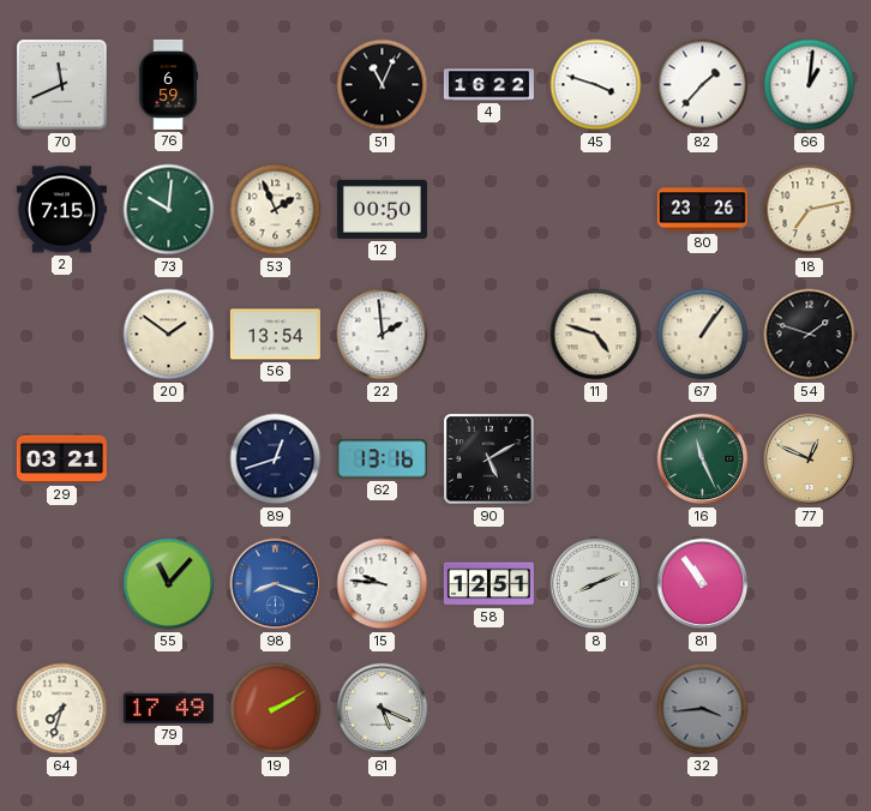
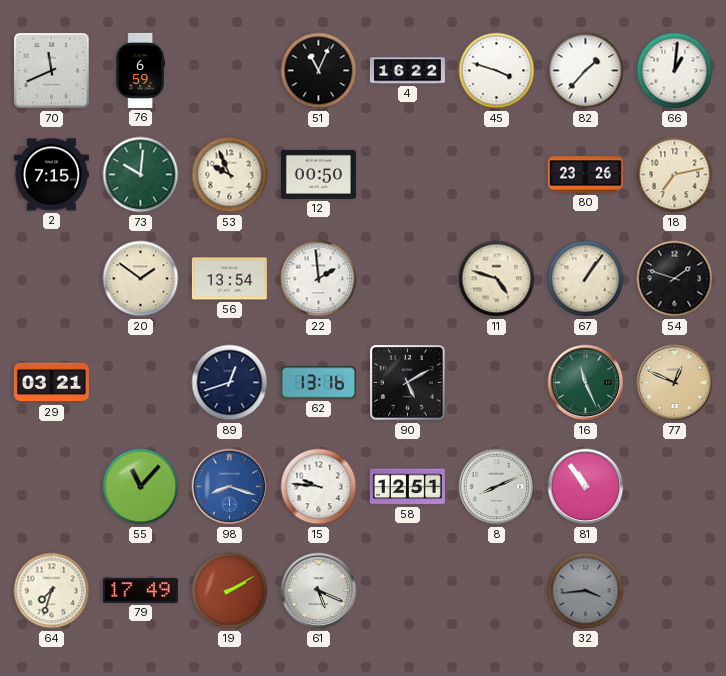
53: 1:56 -> 9:56 (230, 175)
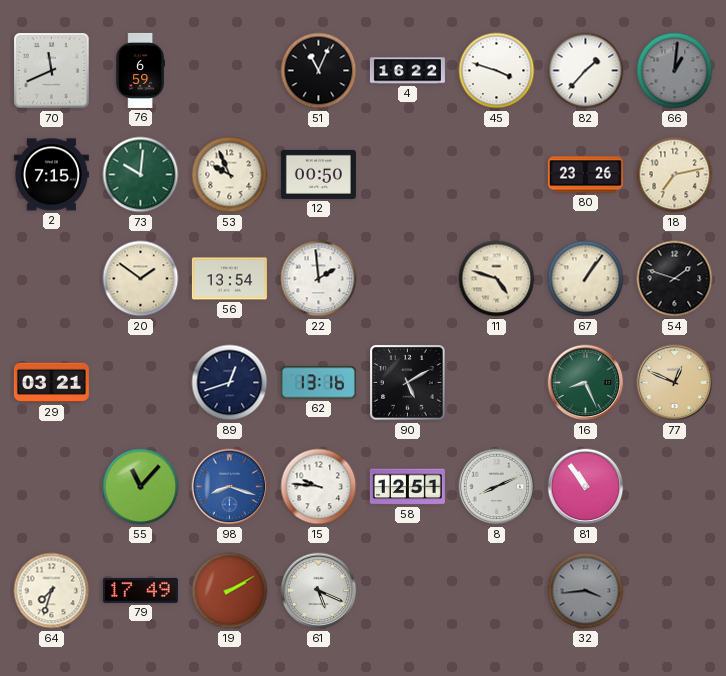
66 dial: white -> grey (675, 71)
16: 11:26 -> 8:26 (586, 383)
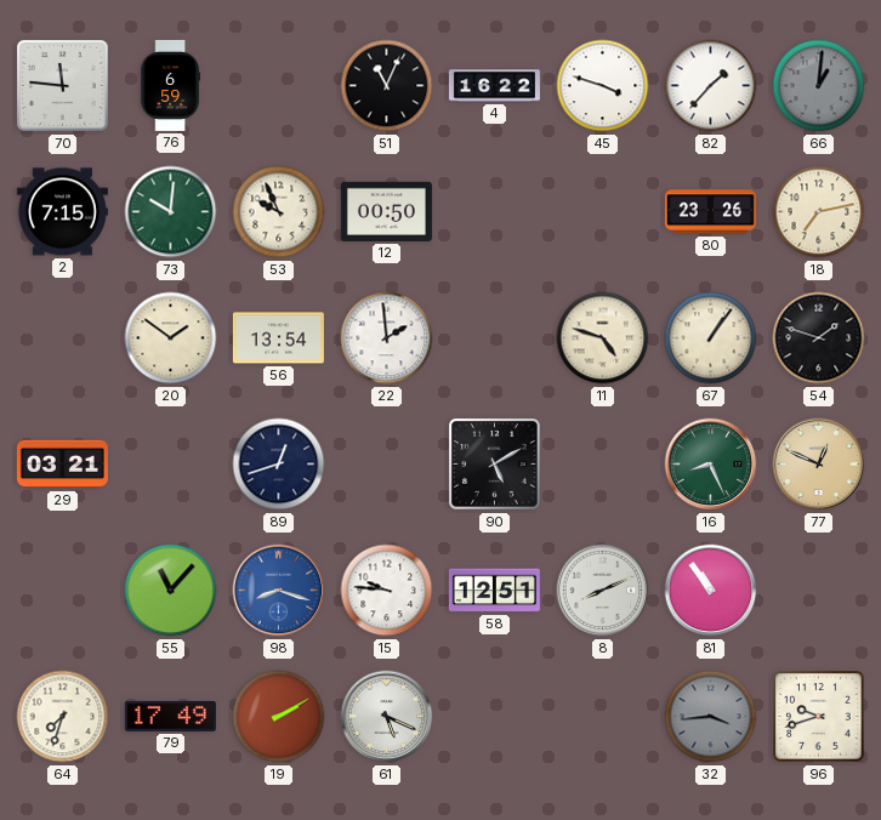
70: 11:41 -> 11:46 (63, 86)
62: 13:16 -> none (318, 383)
96: none -> 9:42 (819, 717)
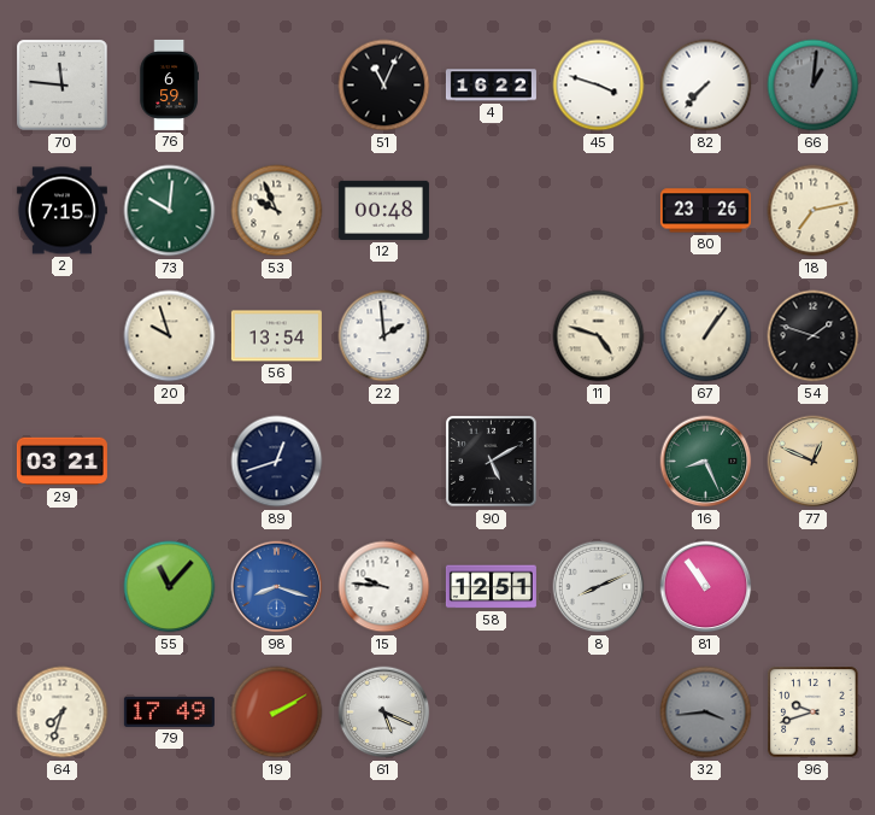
82: 1:37 -> 7:37 (706, 86)
12: 00:50 -> 00:48 (383, 210)
20: 1:51 -> 9:57 (170, 336)
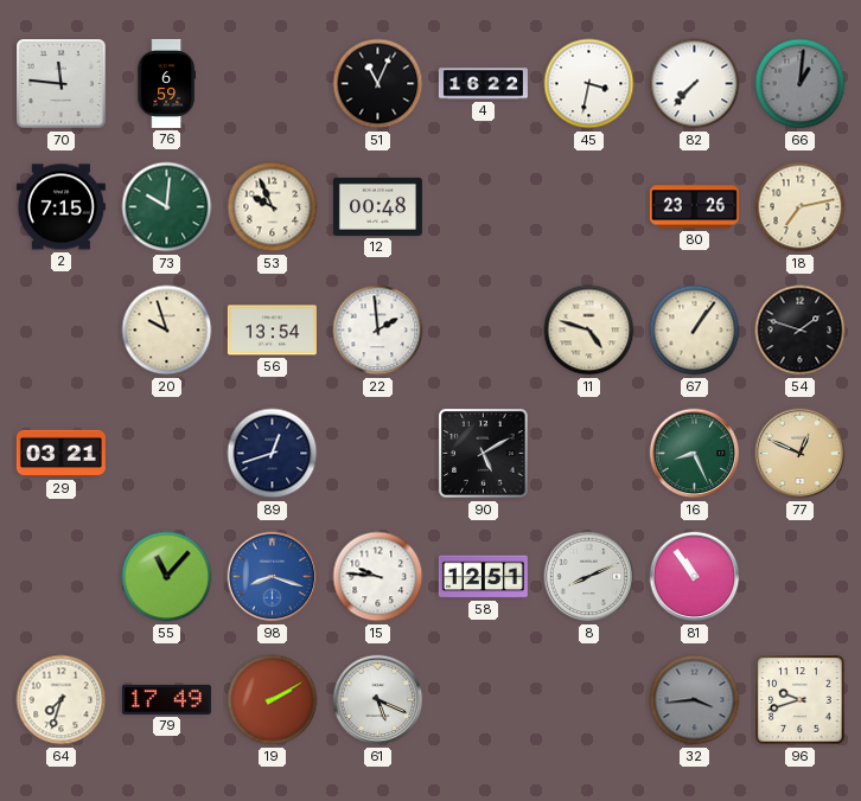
45: 3:48 -> 3:32 (589, 84)
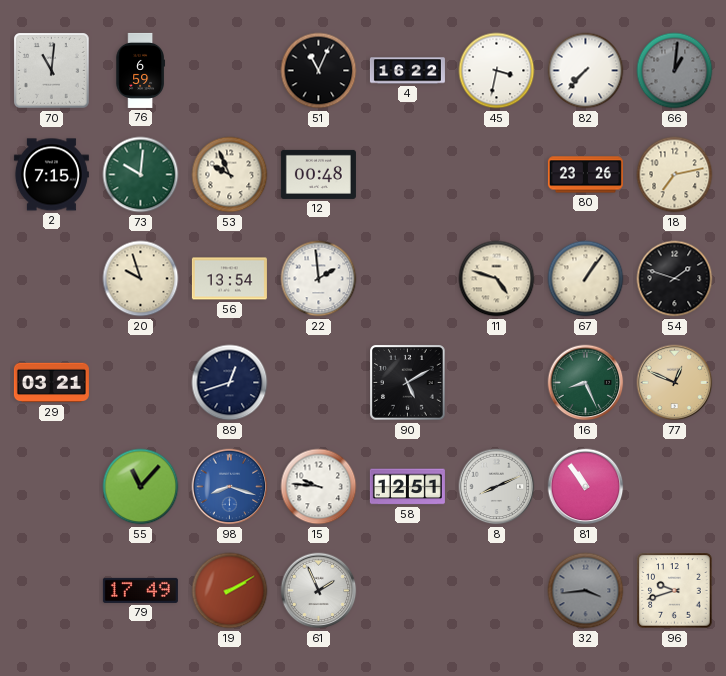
70: 11:46 -> 11:01 (52, 71)
64: 7:33 -> none (62, 700)
61: 5:19 -> 1:56 (319, 591)
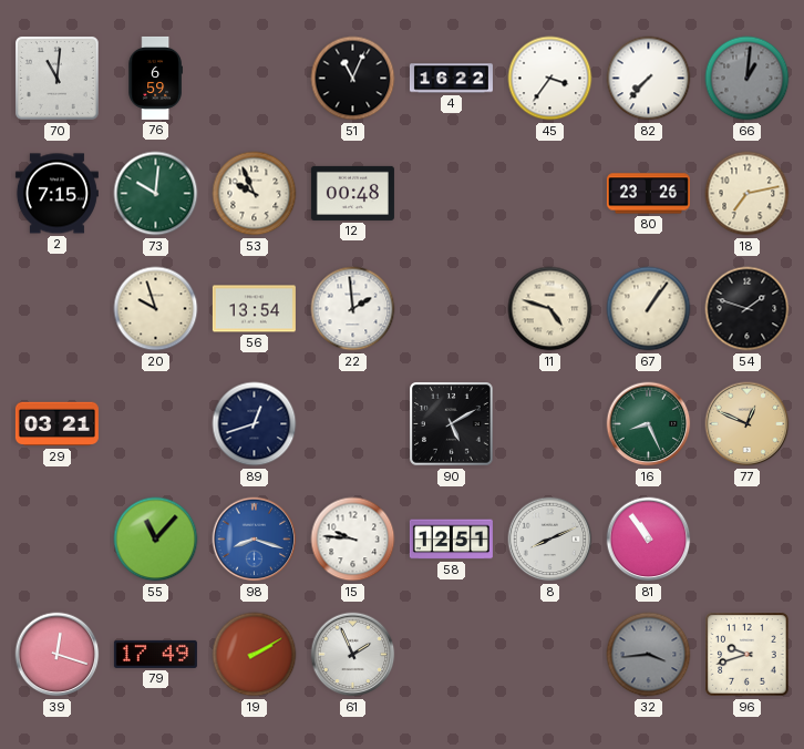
45: 3:32 -> 3:36 (550, 79)
39: none -> 12:18 (58, 655)
